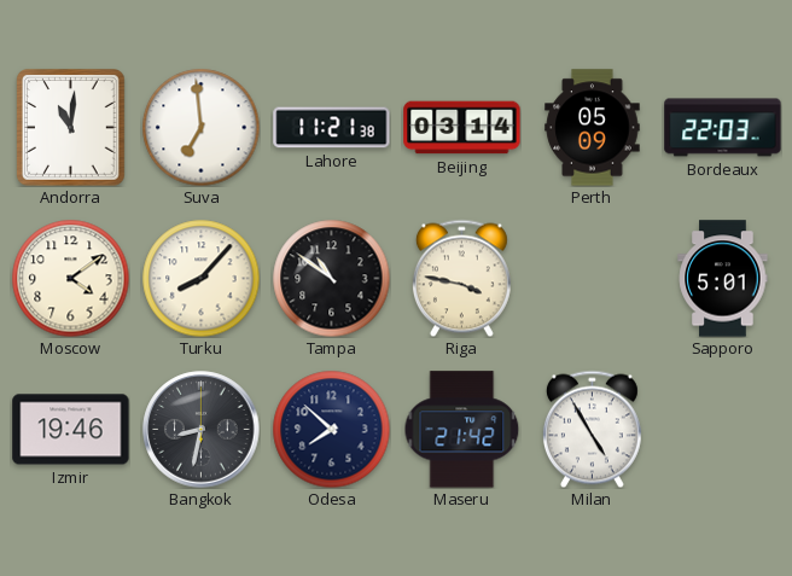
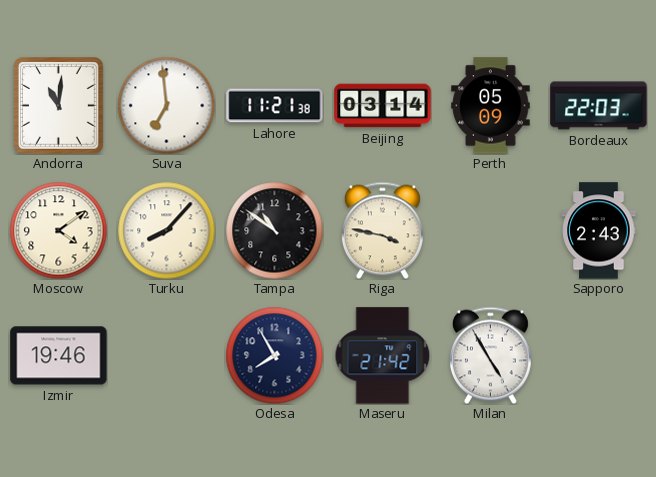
Sapporo: 5:01 -> 2:43 (599, 231)
Bangkok: 8:32 -> none (202, 430)
Odesa: 7:52 -> 7:55 (274, 355)
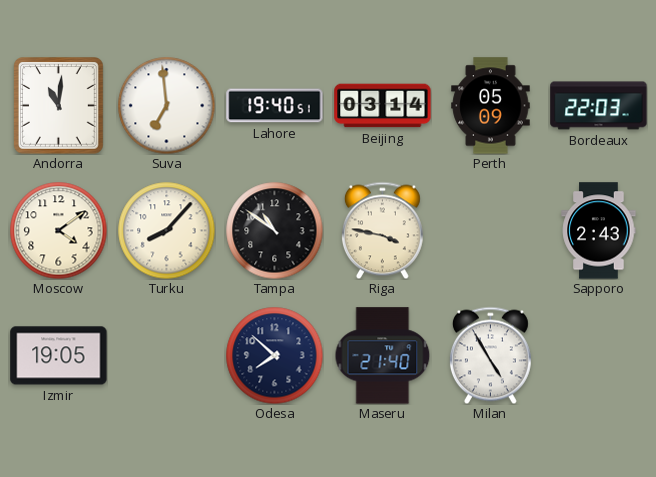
Lahore: 11:21 -> 19:40 (275, 106)
Izmir: 19:46 -> 19:05 (59, 356)
Odesa: 7:55 -> 7:52 (274, 355)
Maseru: 21:42 -> 21:40 (383, 356)
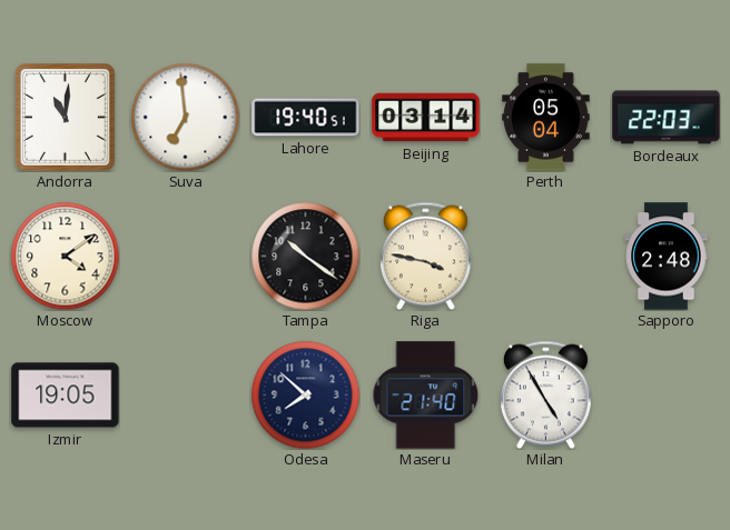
Perth: 05:09 -> 05:04 (546, 118)
Turku: 8:07 -> none (166, 230)
Tampa: 10:51 -> 10:21 (305, 256)
Sapporo: 2:43 -> 2:48 (667, 257)
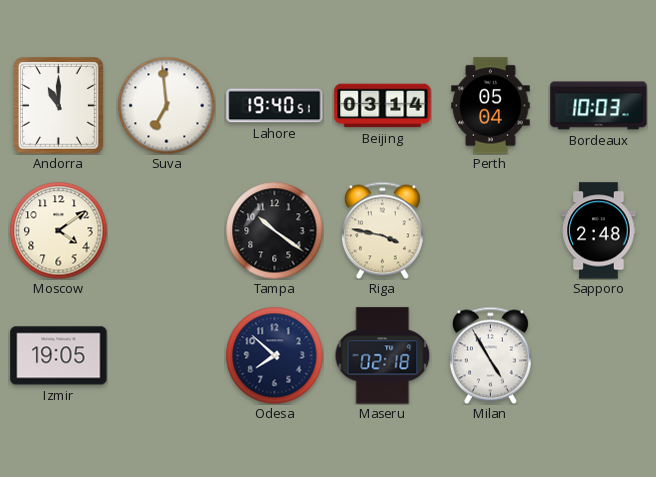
Andorra: 11:01 -> 11:00 (59, 106)
Bordeaux: 22:03 -> 10:03 (599, 106)
Maseru: 21:40 -> 02:18 (383, 356)
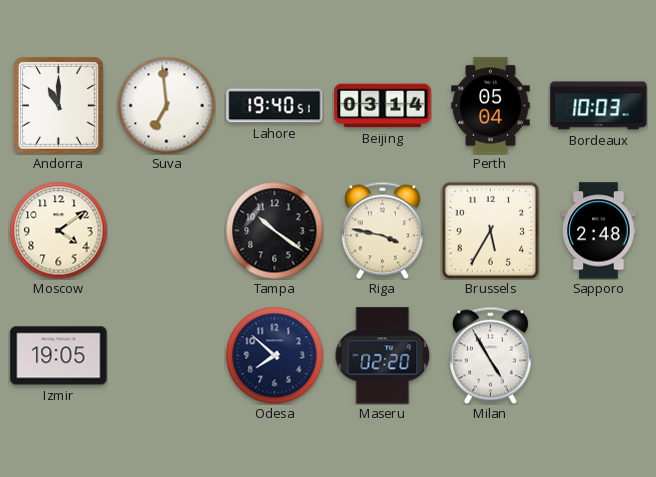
Brussels: none -> 5:35 (490, 230)
Maseru: 02:18 -> 02:20 (383, 356)
